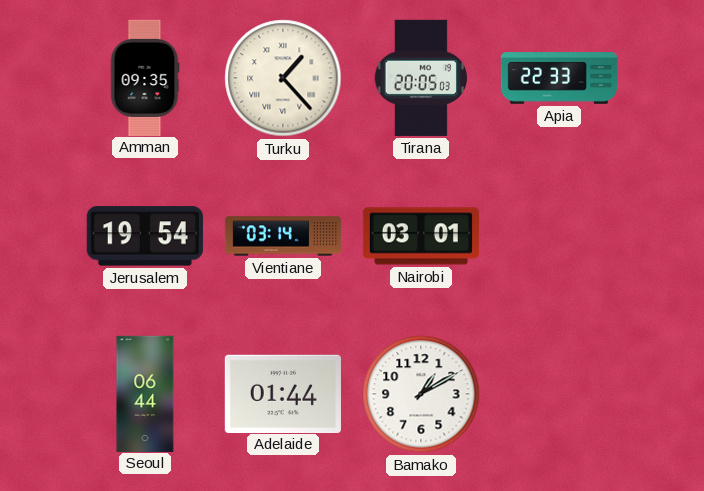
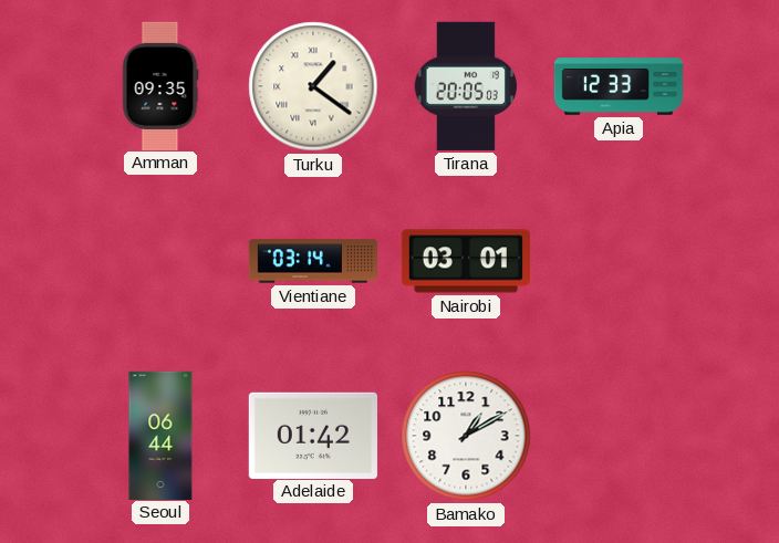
Turku: 1:23 -> 1:21 (313, 86)
Apia: 22:33 -> 12:33 (617, 86)
Jerusalem: 19:54 -> none (145, 236)
Adelaide: 01:44 -> 01:42 (313, 435)
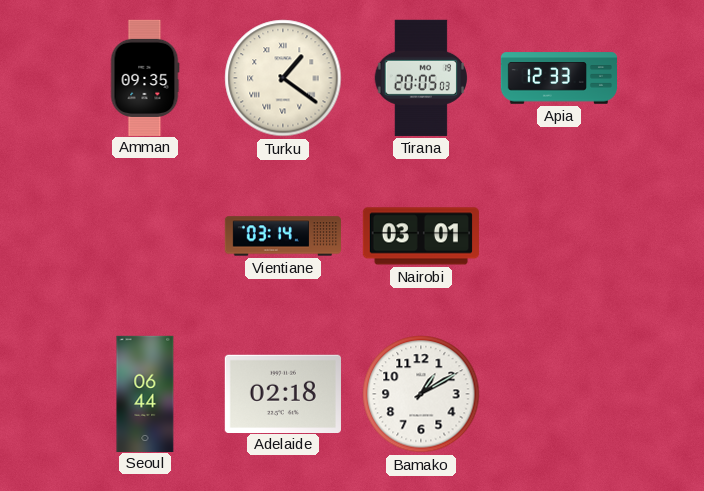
Adelaide: 01:42 -> 02:18 (283, 393)
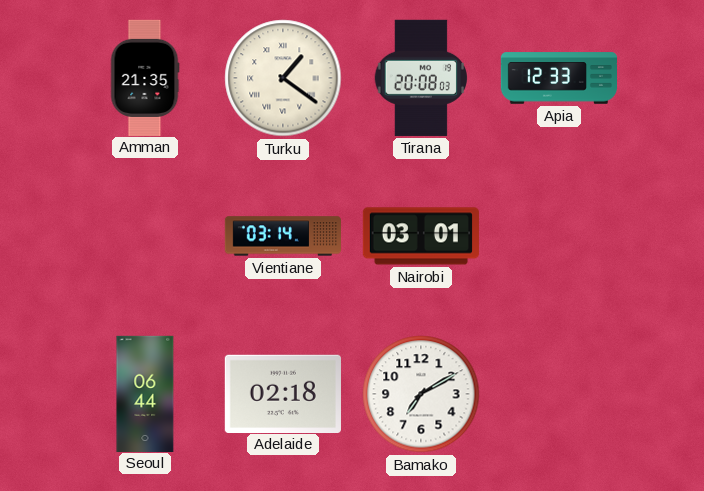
Amman: 09:35 -> 21:35 (145, 77)
Tirana: 20:05 -> 20:08 (420, 78)
Bamako: 1:10 -> 7:10 (421, 394)
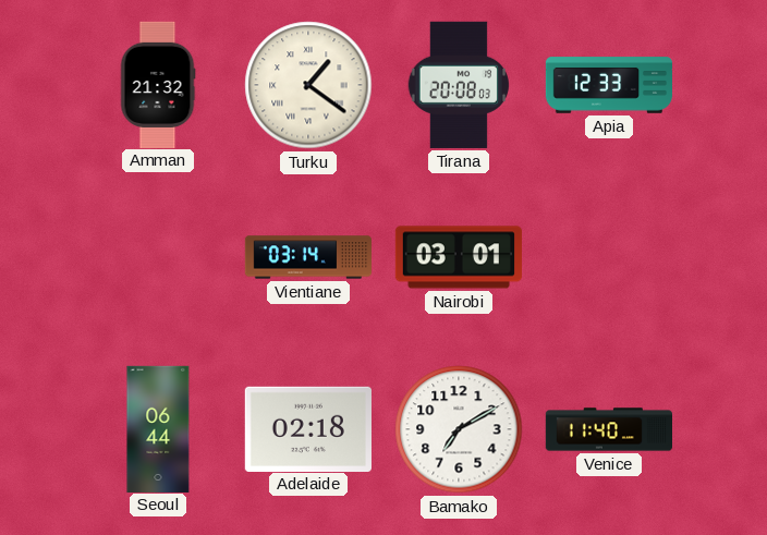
Amman: 21:35 -> 21:32 (158, 84)
Venice: none -> 11:40 (608, 429)
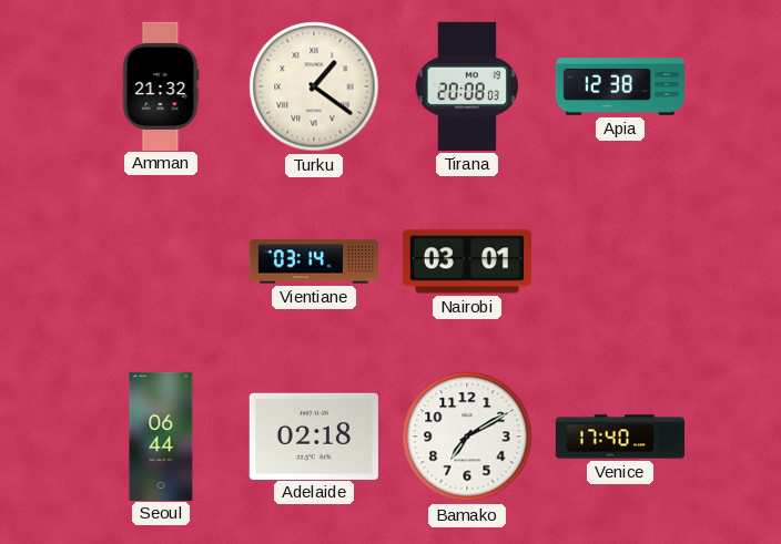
Apia: 12:33 -> 12:38 (619, 86)
Venice: 11:40 -> 17:40 (619, 437)
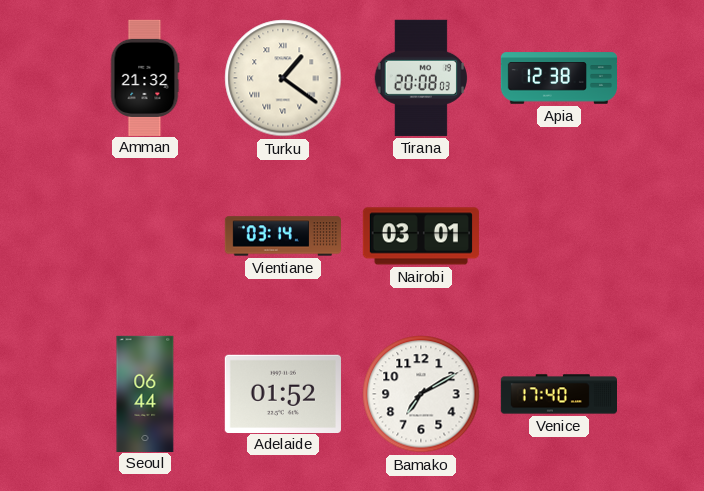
Adelaide: 02:18 -> 01:52 (283, 393)
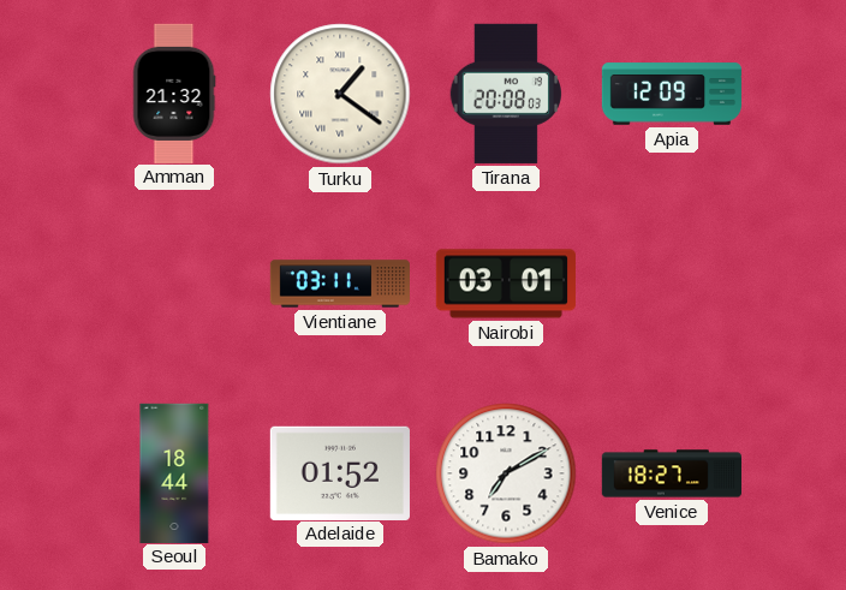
Apia: 12:38 -> 12:09 (671, 94)
Vientiane: 03:14 -> 03:11 (339, 284)
Seoul: 06:44 -> 18:44 (174, 472)
Venice: 17:40 -> 18:27 (671, 473)
